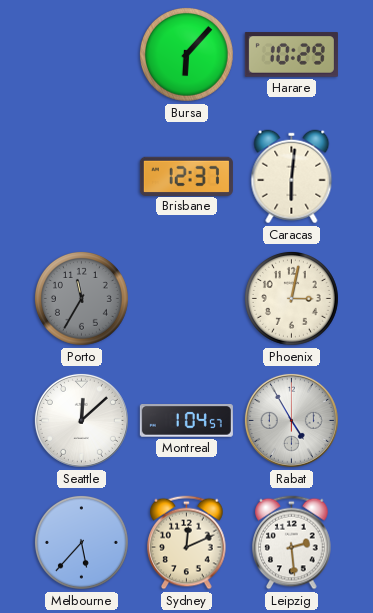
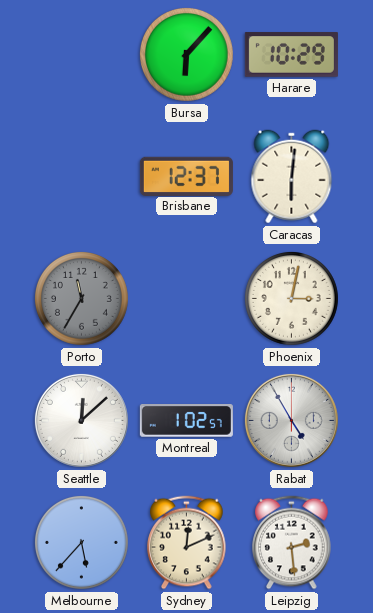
Montreal: 1:04 -> 1:02 (186, 421)
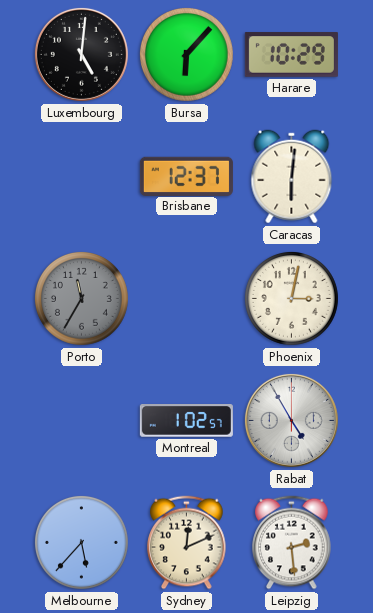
Luxembourg: none -> 5:01 (81, 54)
Seattle: 12:08 -> none (81, 420)
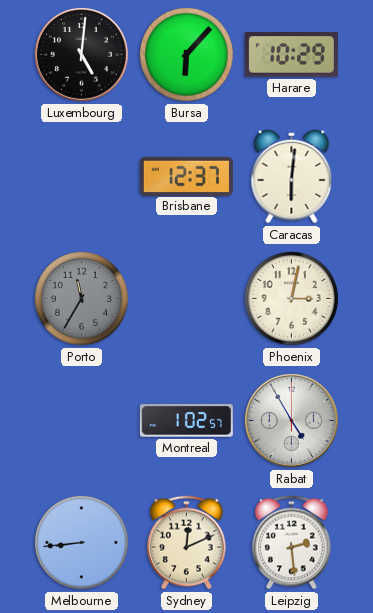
Melbourne: 5:37 -> 8:44 (81, 542)
